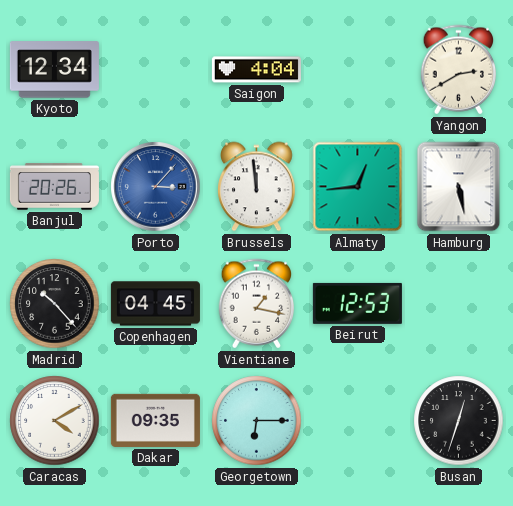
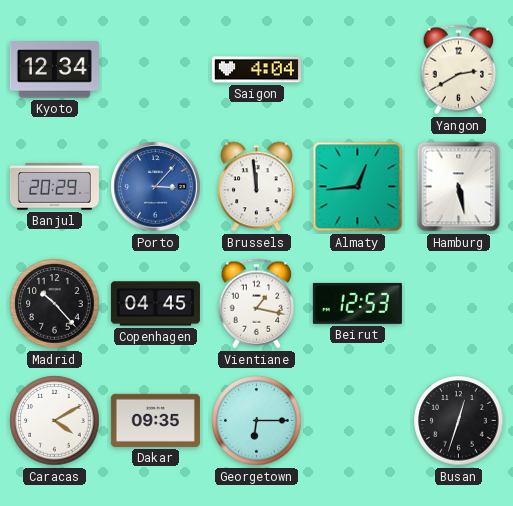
Banjul: 20:26 -> 20:29 (54, 187)
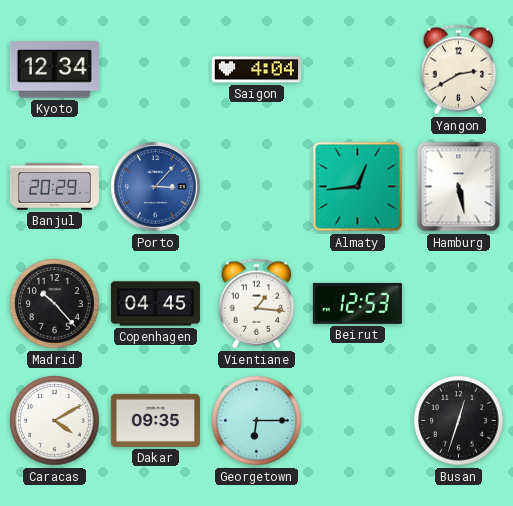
Brussels: 11:59 -> none (257, 187)
Vientiane: 1:17 -> 1:16 (257, 304)
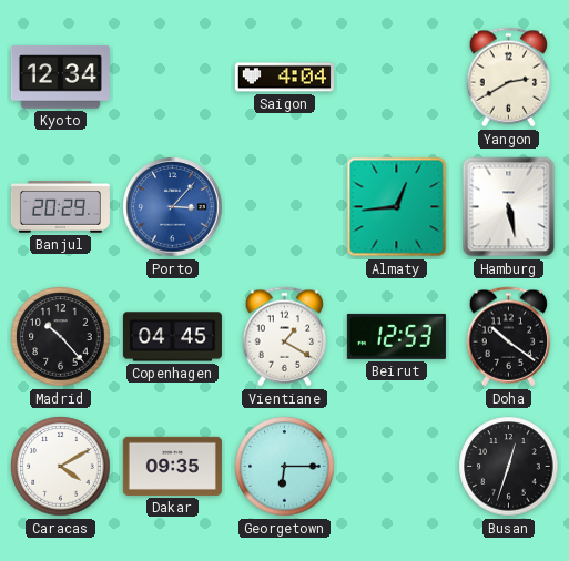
Vientiane: 1:16 -> 1:20 (285, 337)
Doha: none -> 10:21 (509, 337)
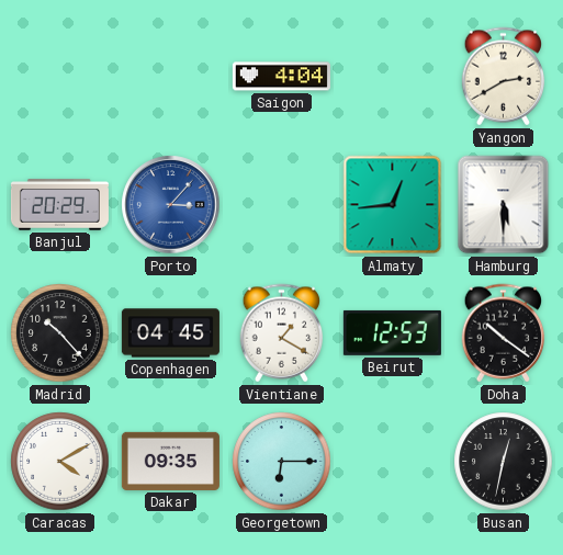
Kyoto: 12:34 -> none (60, 78)
Hamburg: 5:28 -> 5:30 (504, 205)
Busan: 12:33 -> 12:32 (504, 462)
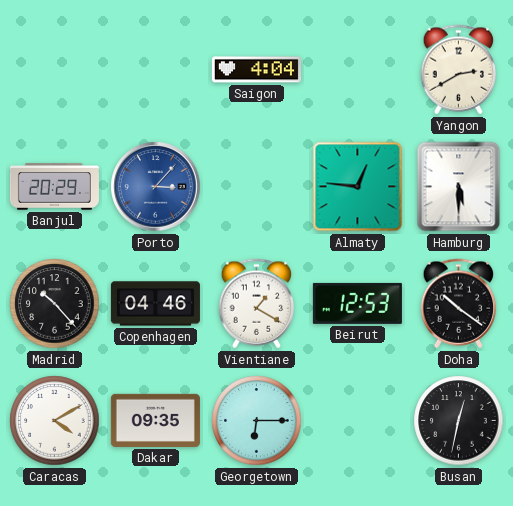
Almaty: 12:44 -> 12:46 (358, 187)
Copenhagen: 04:45 -> 04:46 (155, 304)
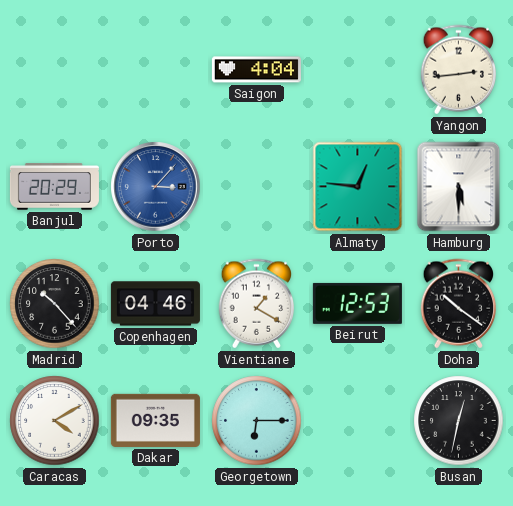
Yangon: 2:40 -> 2:44 (459, 70)
